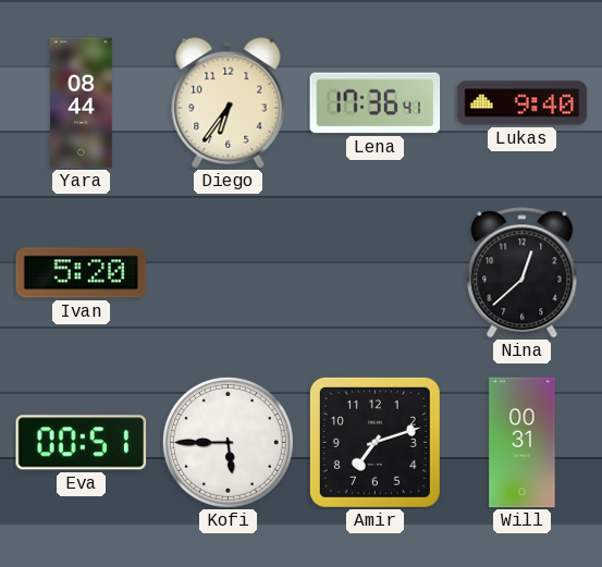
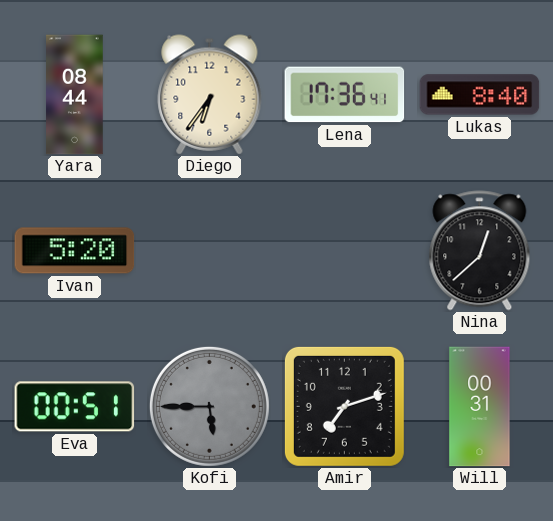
Lukas: 9:40 -> 8:40 (480, 95)
Kofi dial: white -> grey (209, 406)
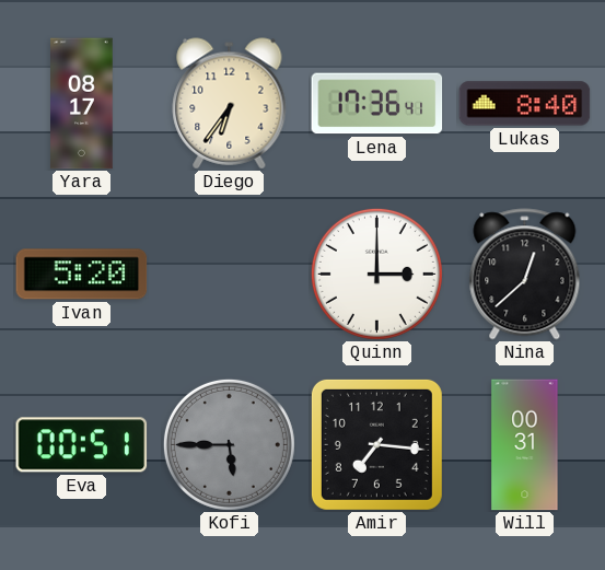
Yara: 08:44 -> 08:17 (82, 104)
Quinn: none -> 3:00 (376, 274)
Amir: 7:12 -> 7:16 (376, 444)
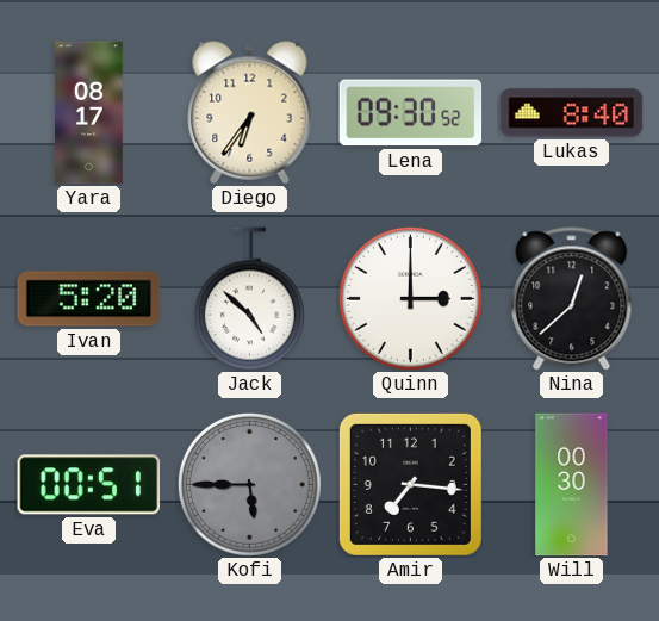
Lena: 17:36 -> 09:30 (411, 113)
Jack: none -> 4:52 (249, 299)
Will: 00:31 -> 00:30 (572, 485)
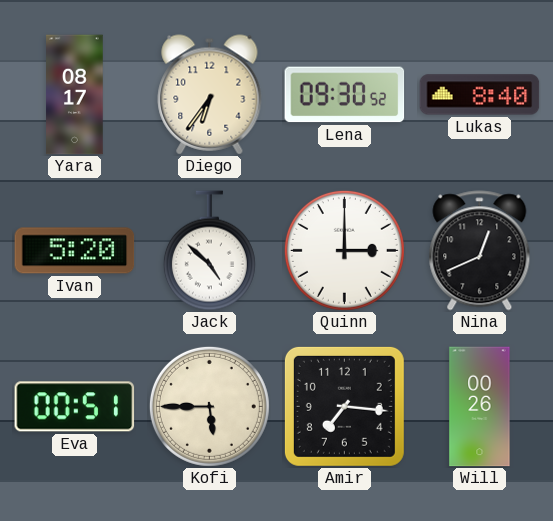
Nina: 12:38 -> 12:41 (480, 251)
Kofi dial: grey -> cream (209, 406)
Will: 00:30 -> 00:26 (480, 407)
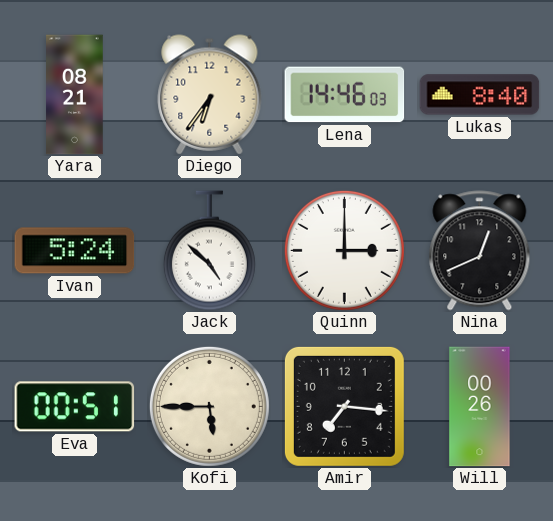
Yara: 08:17 -> 08:21 (75, 95)
Lena: 09:30 -> 14:46 (345, 95)
Ivan: 5:20 -> 5:24 (75, 251)
